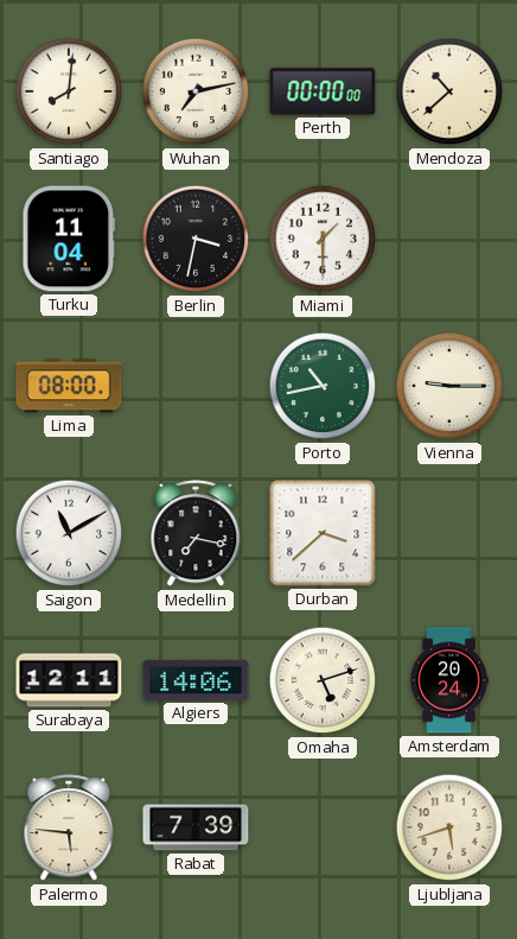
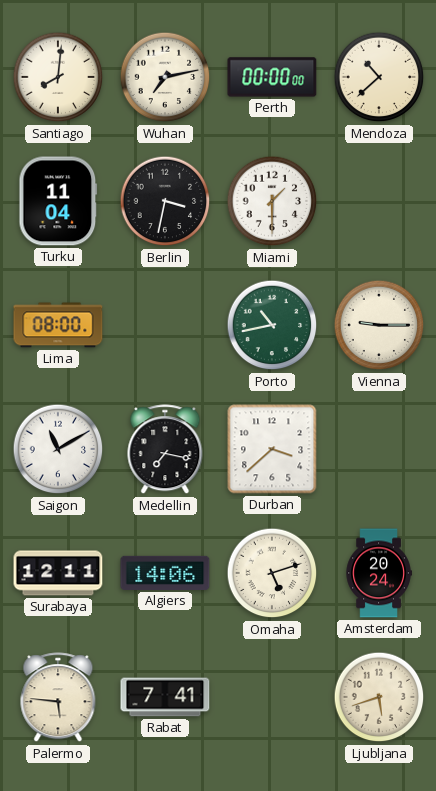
Rabat: 7:39 -> 7:41 (165, 697)
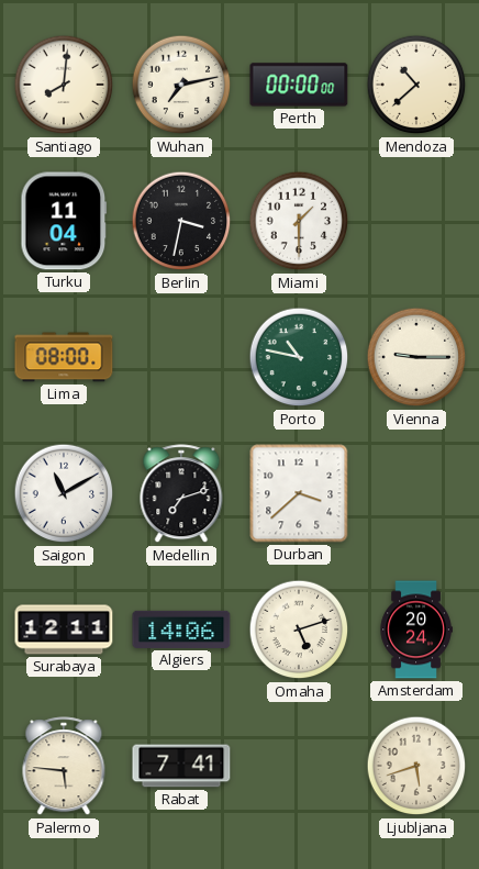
Porto: 10:43 -> 10:47 (299, 357)
Medellin: 7:17 -> 7:12 (181, 494)
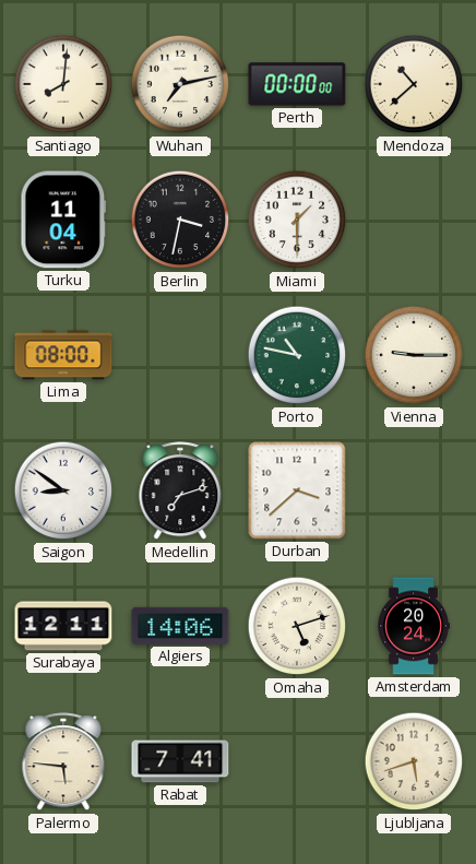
Saigon: 11:10 -> 8:51 (63, 490)
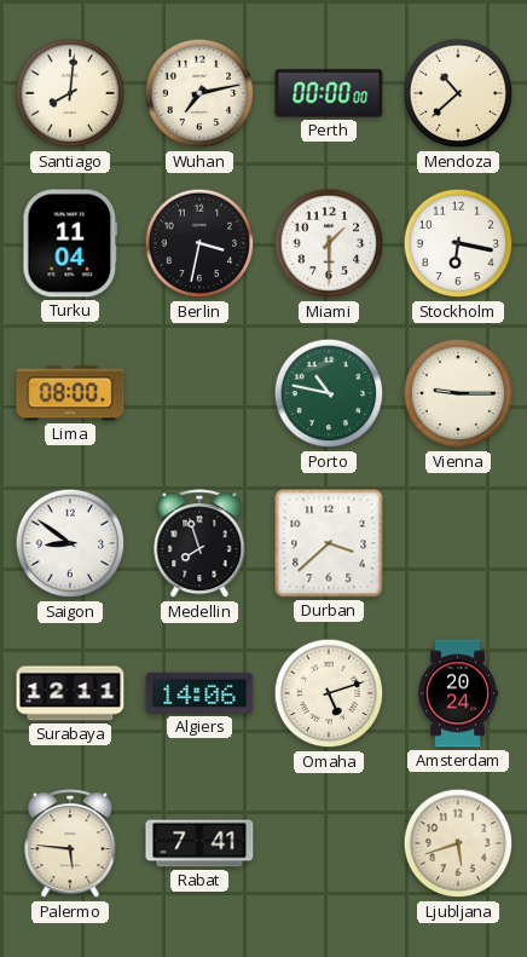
Stockholm: none -> 6:17 (458, 243)
Medellin: 7:12 -> 7:57 (199, 544)
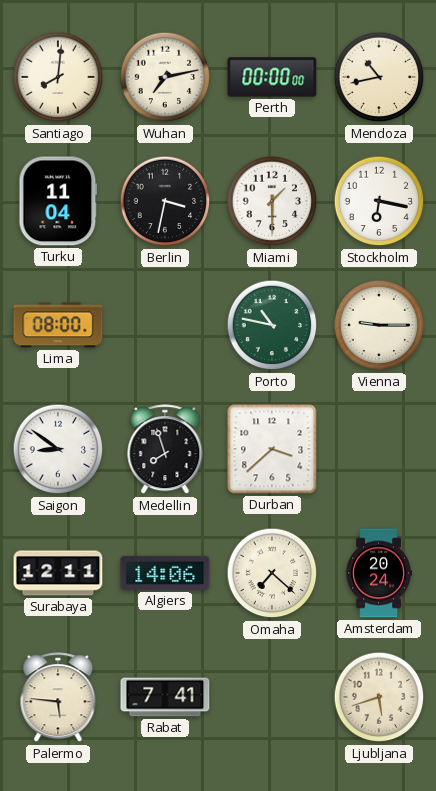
Mendoza: 10:38 -> 10:43 (379, 77)
Omaha: 5:12 -> 7:22 (272, 573)
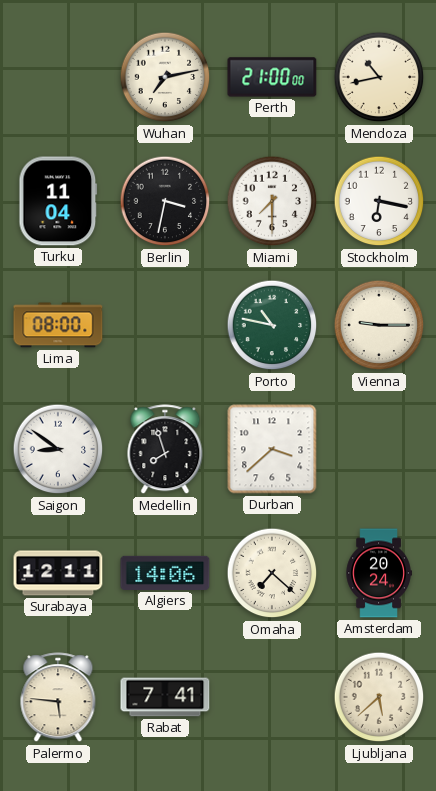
Santiago: 8:01 -> none (58, 77)
Perth: 00:00 -> 21:00 (272, 77)
Miami: 1:30 -> 7:30 (272, 201)
Ljubljana: 5:42 -> 5:38 (379, 697)
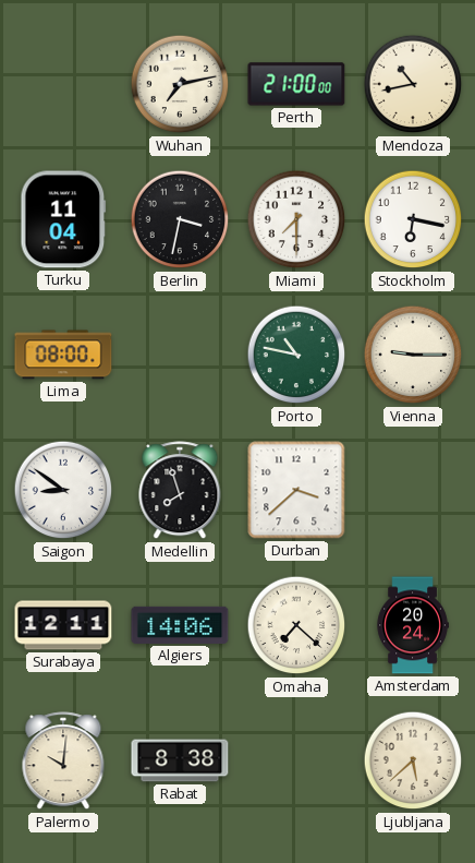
Palermo: 5:46 -> 10:01 (63, 762)
Rabat: 7:41 -> 8:38 (180, 760)
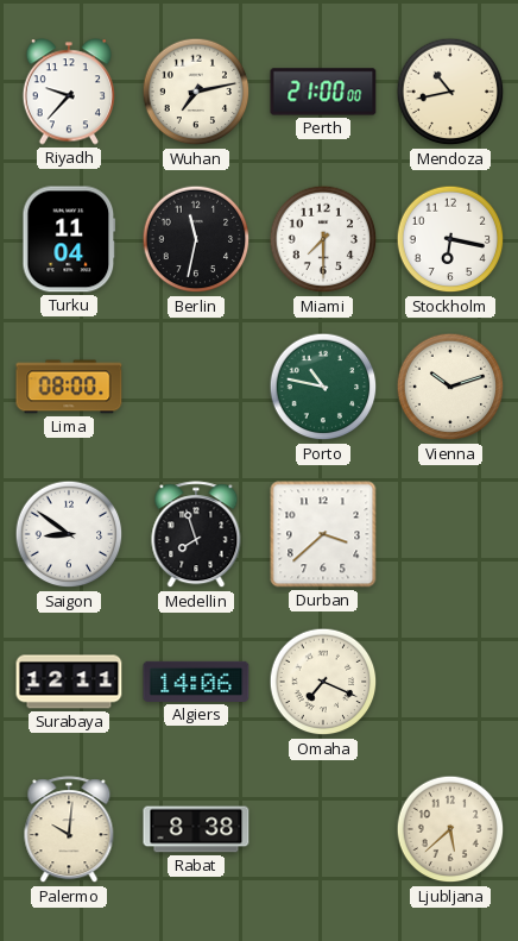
Riyadh: none -> 9:37 (69, 92)
Berlin: 3:32 -> 11:32 (196, 239)
Vienna: 9:15 -> 10:12 (450, 387)
Omaha: 7:22 -> 7:19 (323, 682)
Amsterdam: 20:24 -> none (413, 625)
